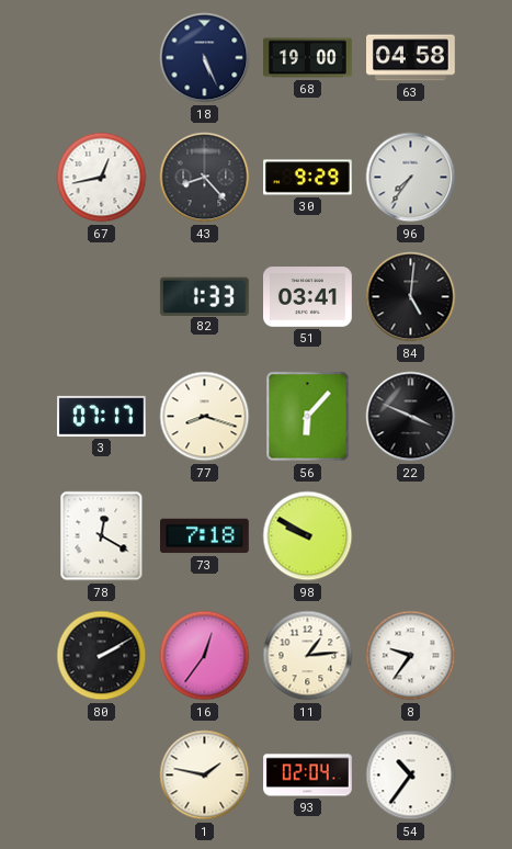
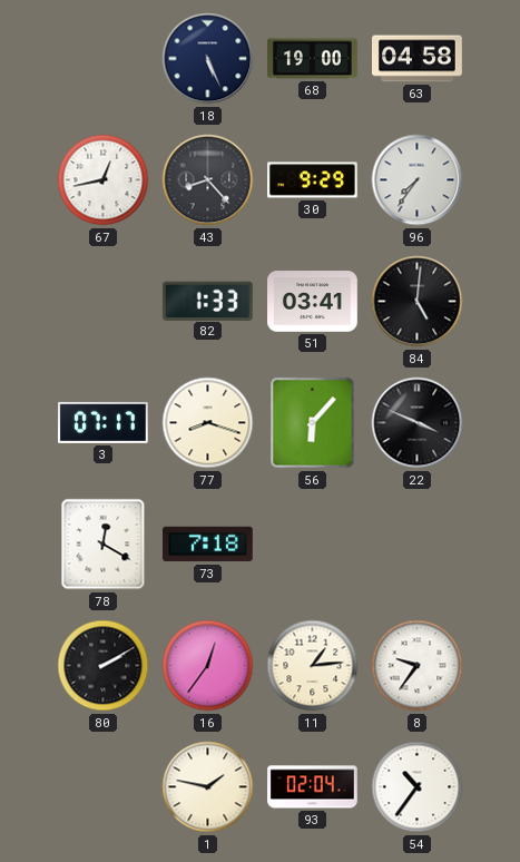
98: 9:50 -> none (308, 536)
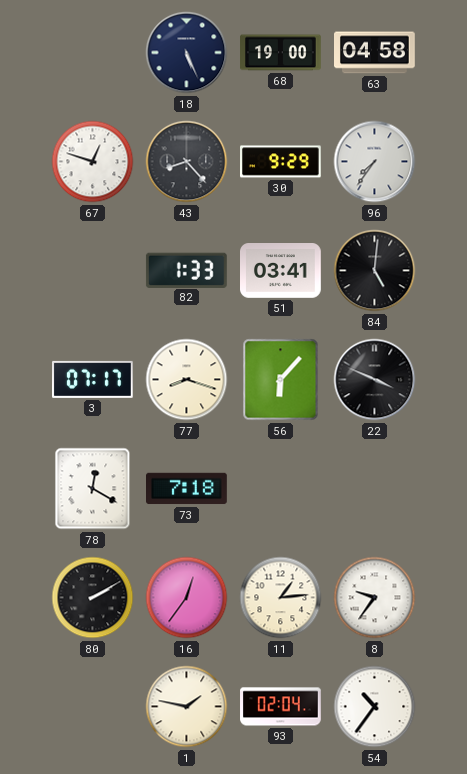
67: 12:43 -> 12:48 (93, 162)
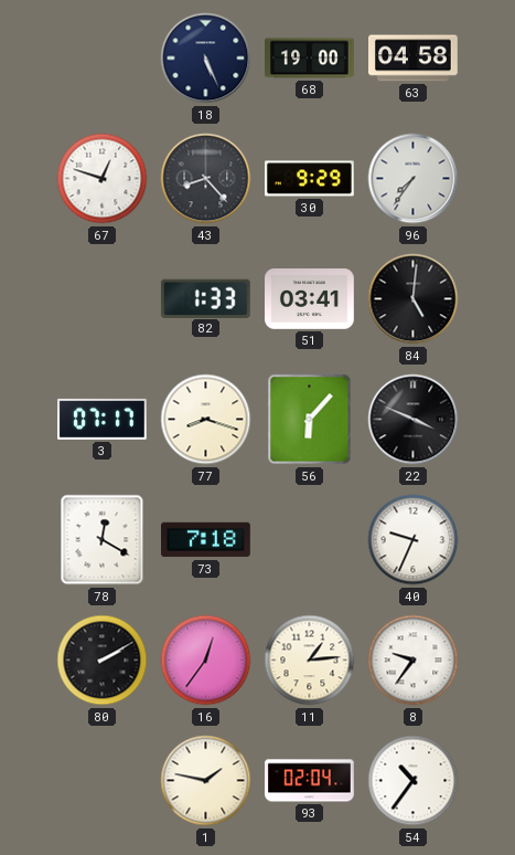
40: none -> 9:34 (414, 540)
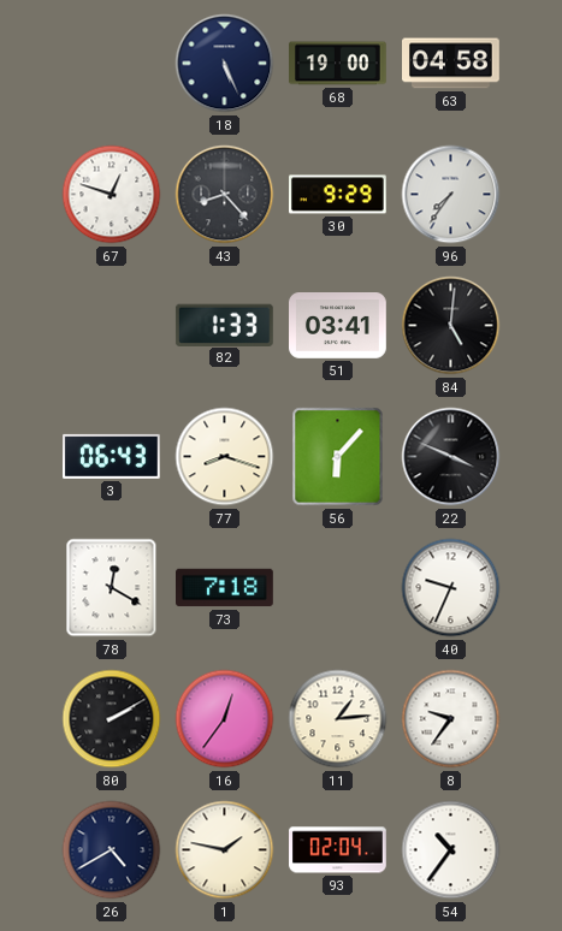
3: 07:17 -> 06:43 (112, 456)
26: none -> 4:40 (112, 850)
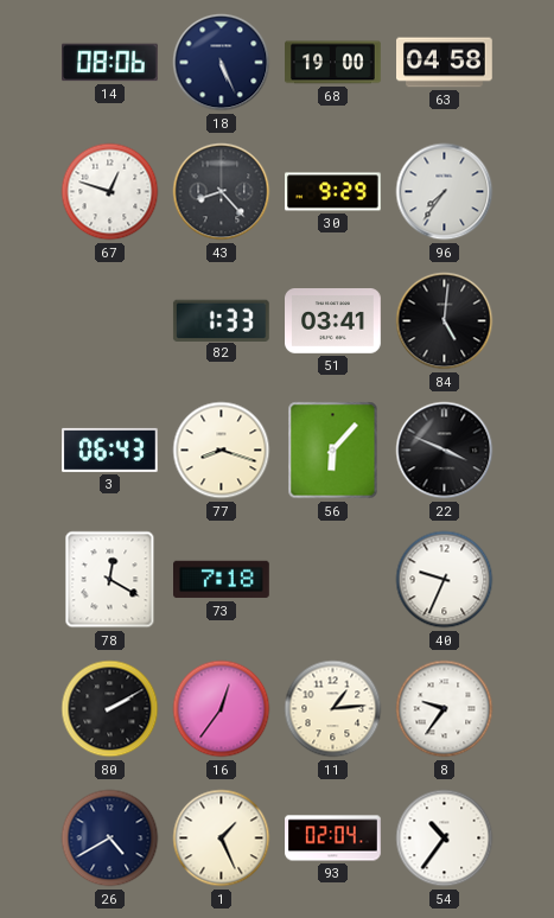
14: none -> 08:06 (110, 63)
1: 1:47 -> 1:26 (222, 839)
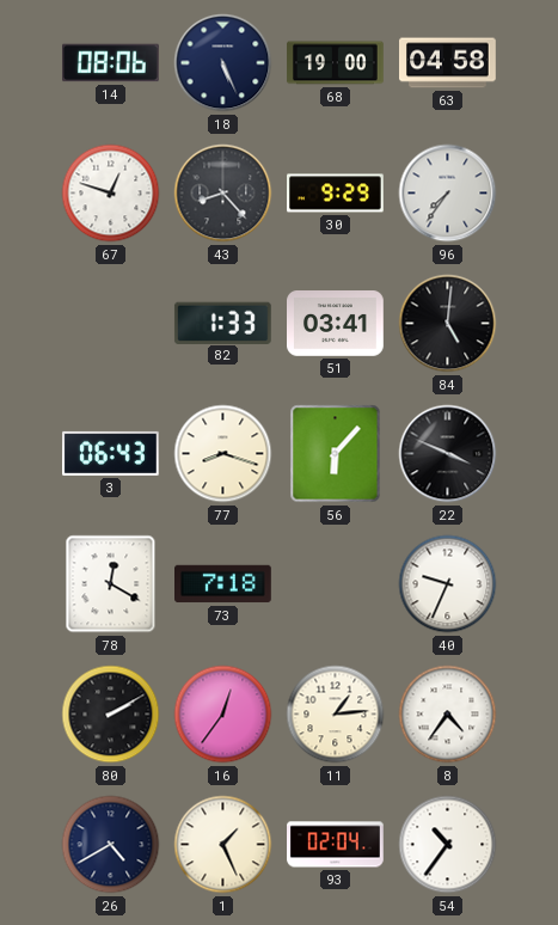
8: 9:36 -> 4:36 (448, 715)
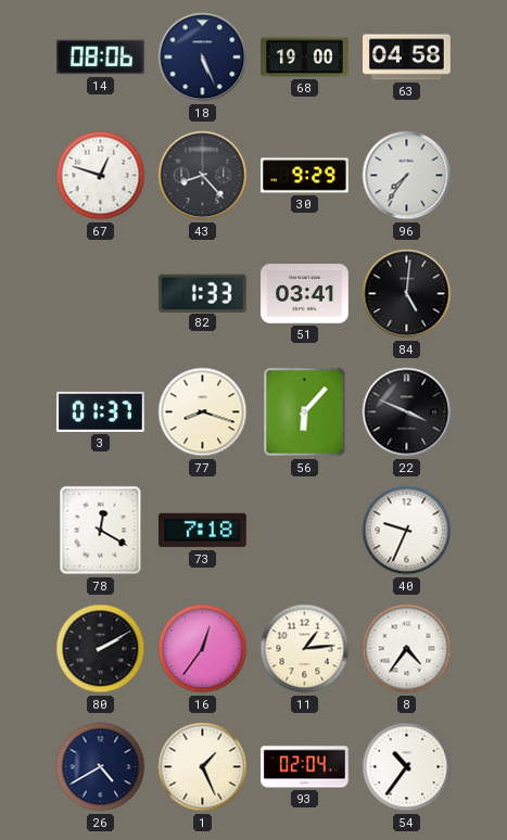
3: 06:43 -> 01:37 (101, 411)
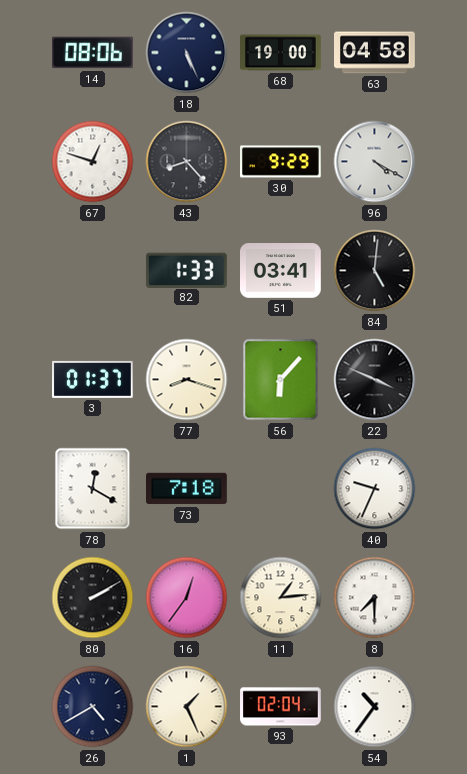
96: 7:36 -> 4:20 (375, 162)
8: 4:36 -> 7:30 (375, 598)
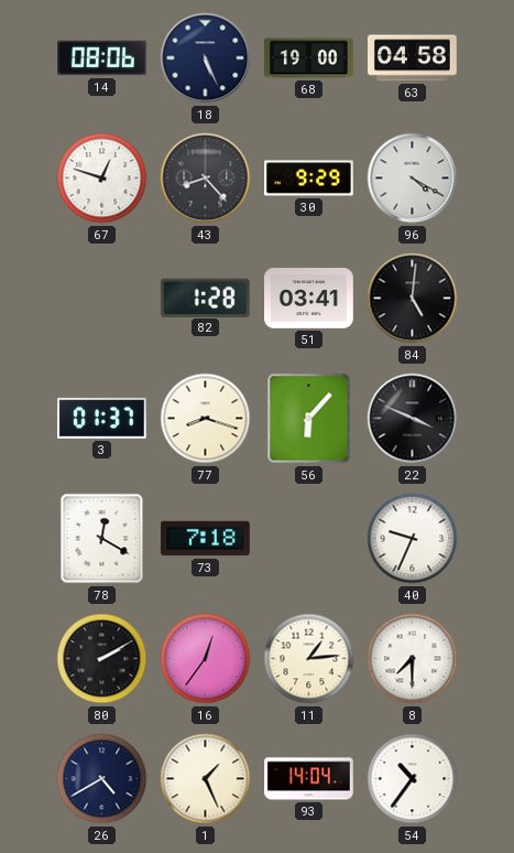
82: 1:33 -> 1:28 (205, 298)
93: 02:04 -> 14:04 (309, 779)
